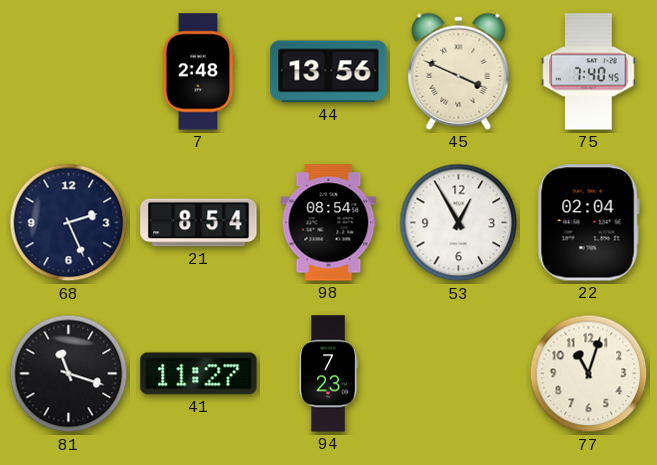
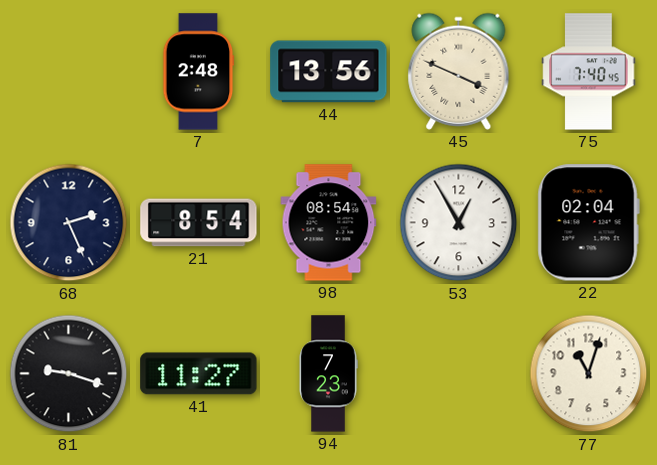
81: 11:18 -> 9:18 (69, 374)
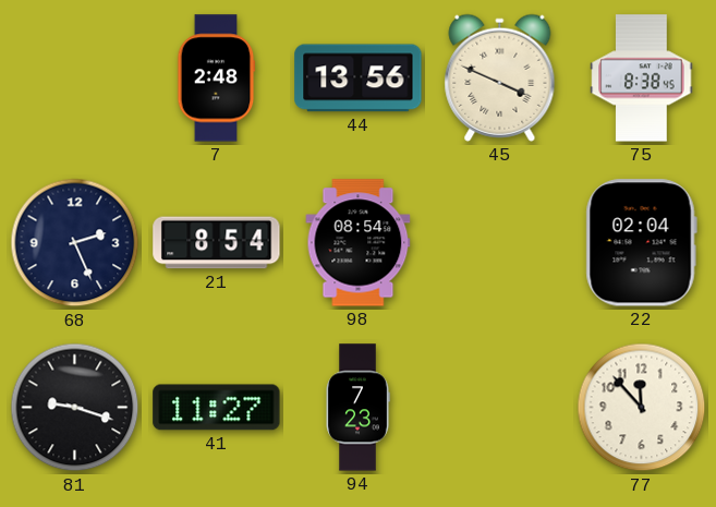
75: 7:40 -> 8:38 (642, 79)
53: 12:55 -> none (459, 223)
77: 11:03 -> 11:53 (642, 408)
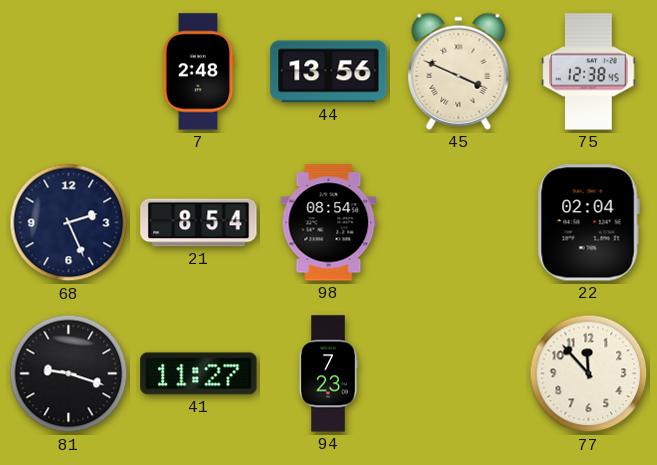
75: 8:38 -> 12:38 (589, 72)
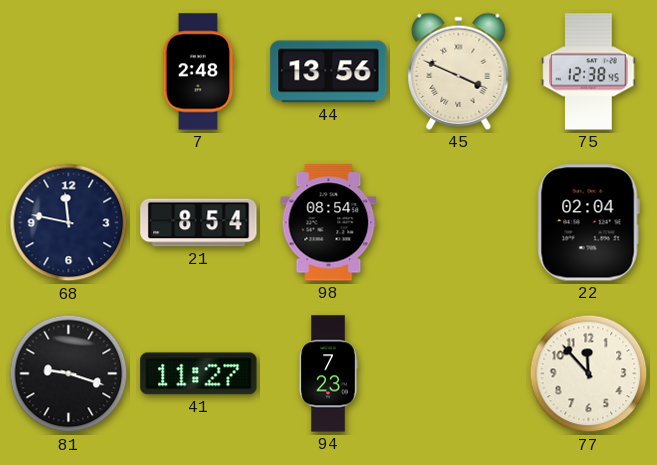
68: 2:26 -> 11:47 (69, 223)
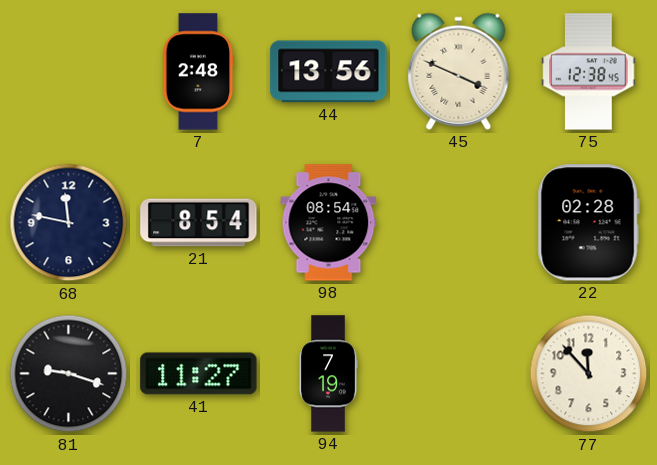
22: 02:04 -> 02:28 (588, 223)
94: 7:23 -> 7:19 (328, 374)
